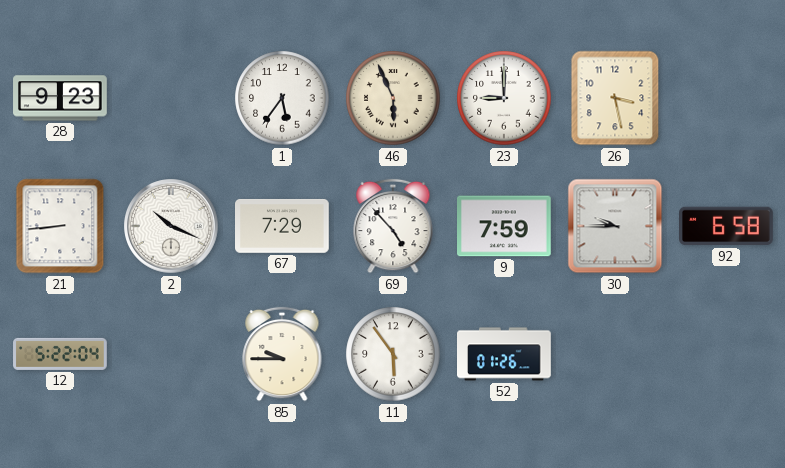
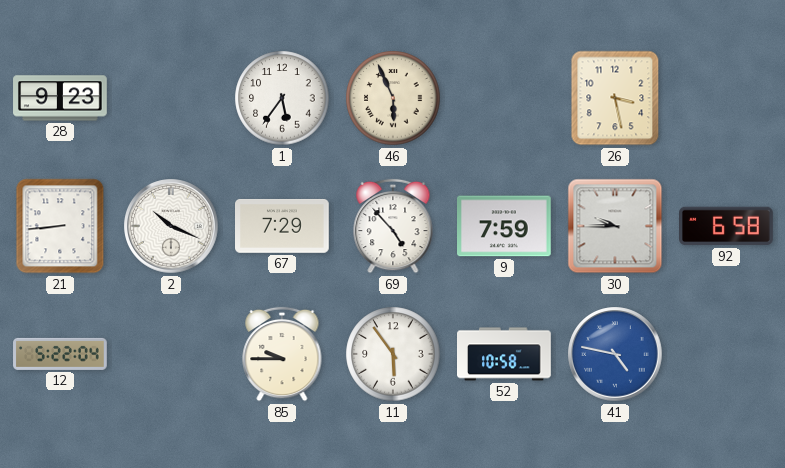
23: 9:00 -> none (504, 98)
52: 01:26 -> 10:58 (504, 354)
41: none -> 4:47 (615, 354)
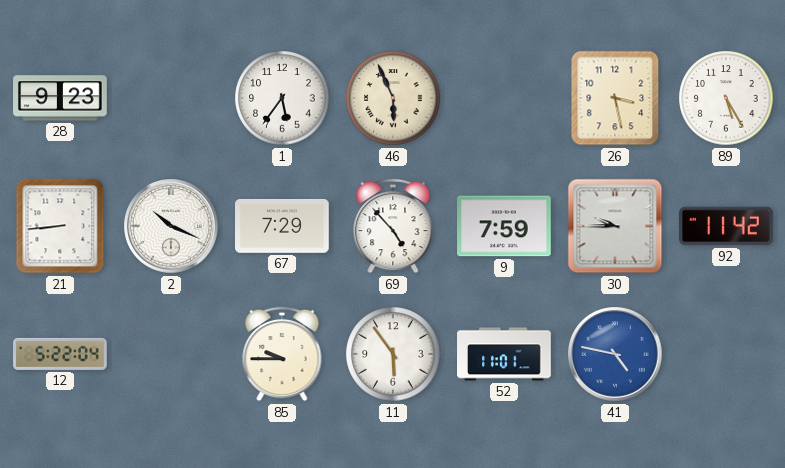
89: none -> 5:25 (726, 98)
92: 6:58 -> 11:42 (727, 226)
52: 10:58 -> 11:01 (504, 354)
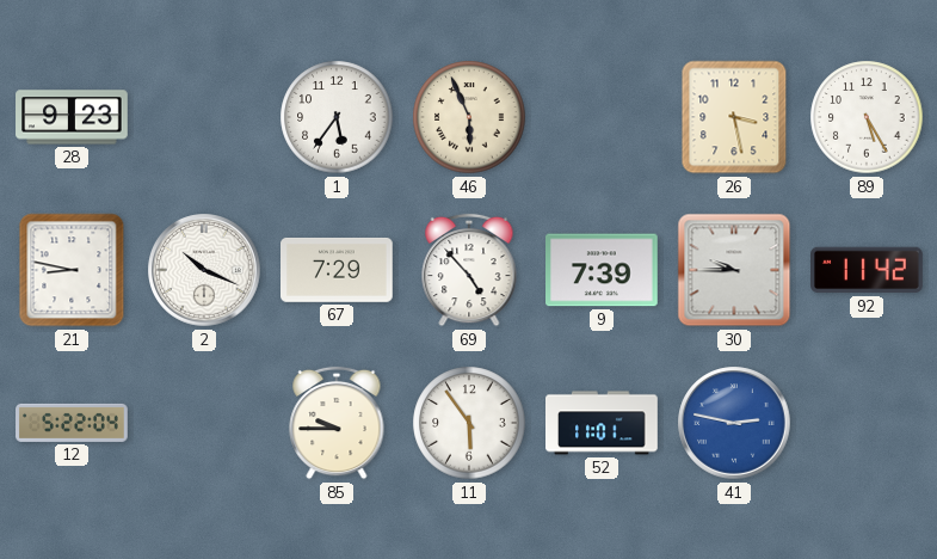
21: 8:44 -> 8:47 (72, 270)
9: 7:59 -> 7:39 (603, 270)
41: 4:47 -> 2:47 (734, 423)
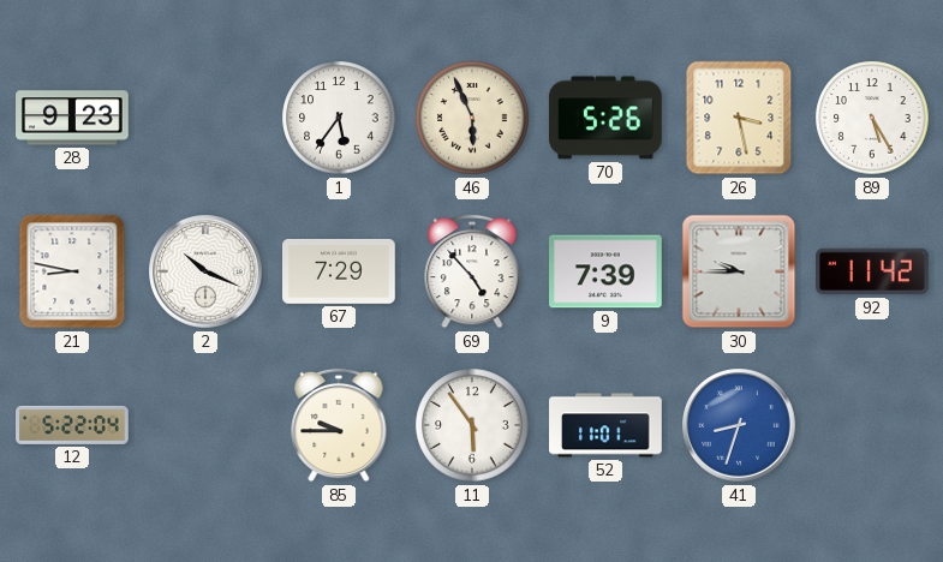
70: none -> 5:26 (607, 118)
41: 2:47 -> 8:33 (739, 425)
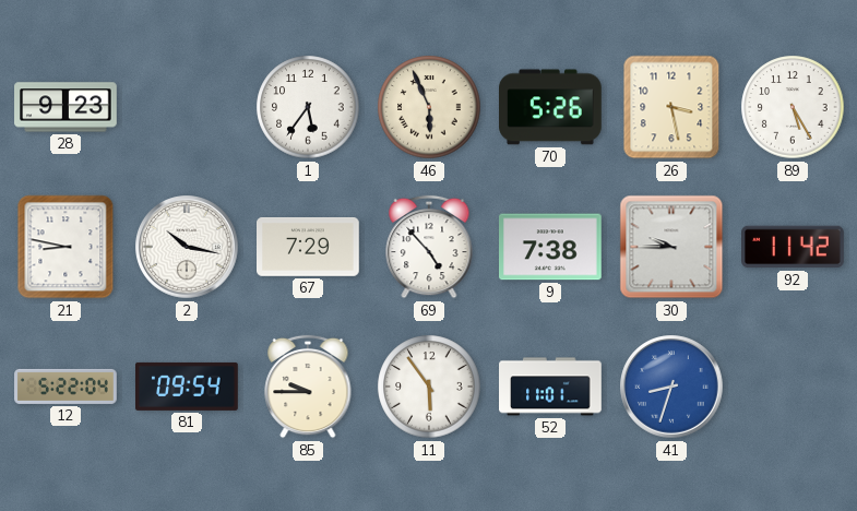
2: 10:19 -> 10:17 (187, 247)
9: 7:39 -> 7:38 (551, 247)
81: none -> 09:54 (188, 387)
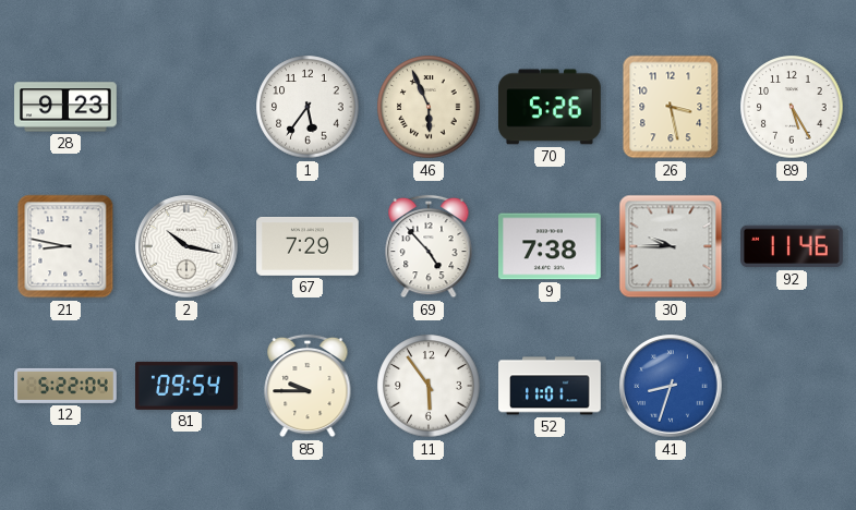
92: 11:42 -> 11:46 (793, 246)
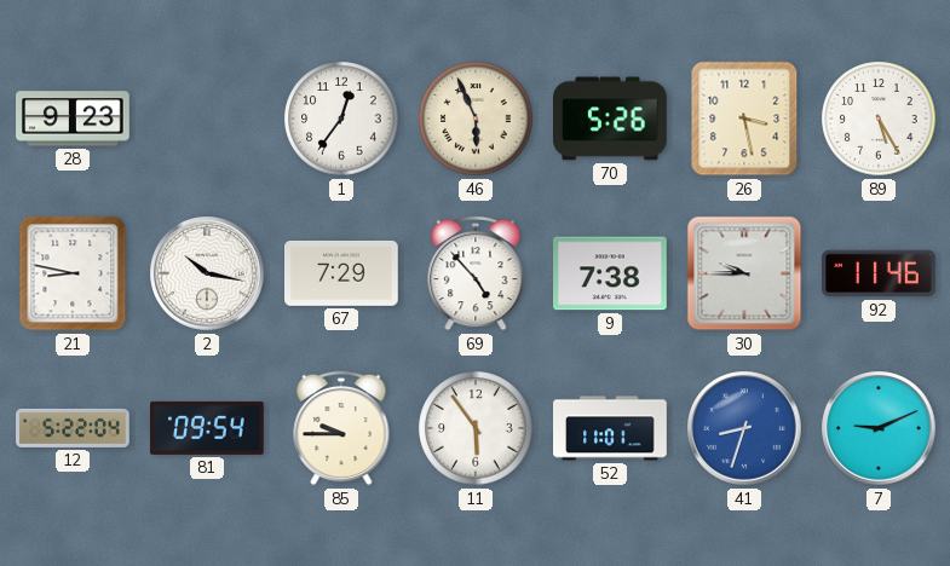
1: 5:36 -> 12:36 (341, 119)
7: none -> 9:11 (879, 428)
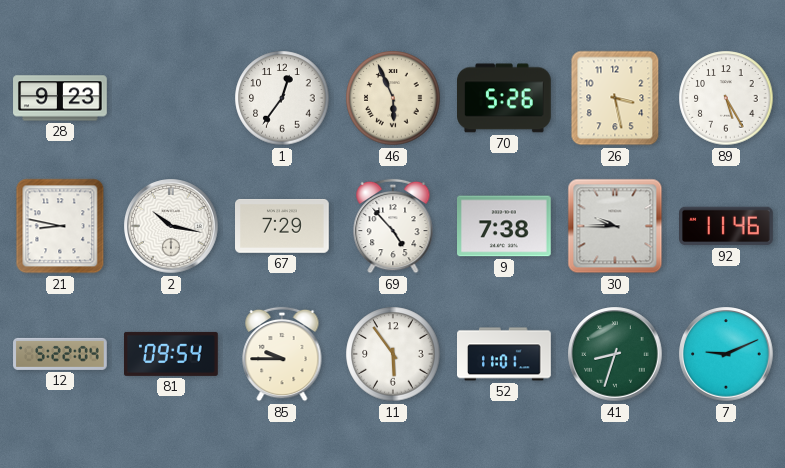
41 dial: blue -> green (615, 354)
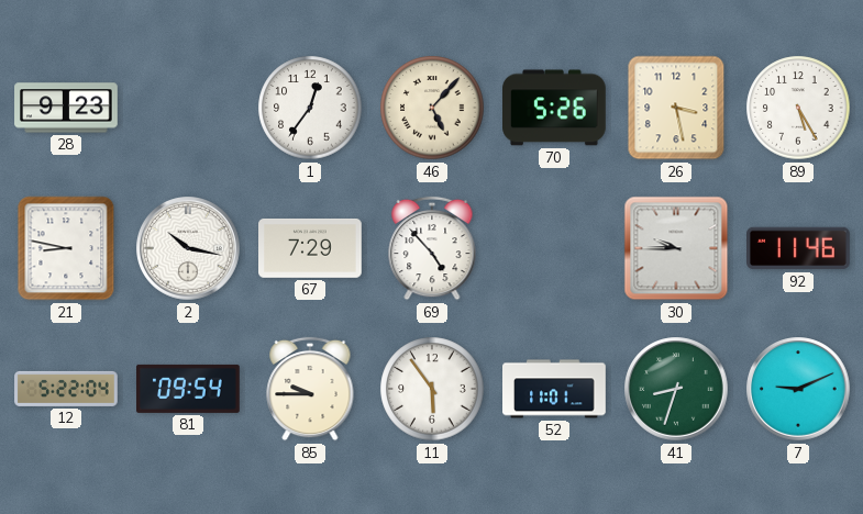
46: 5:56 -> 5:07 (432, 108)
9: 7:38 -> none (505, 226)
